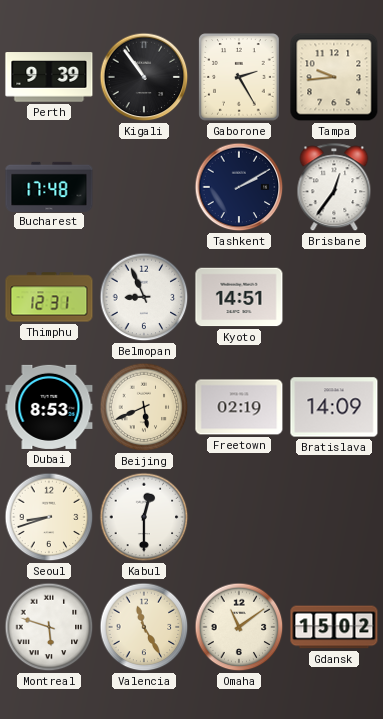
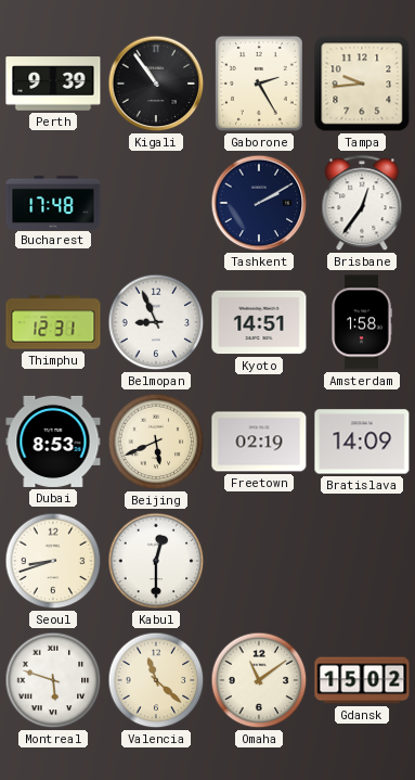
Amsterdam: none -> 1:58 (362, 322)
Valencia: 11:25 -> 11:22 (156, 680)
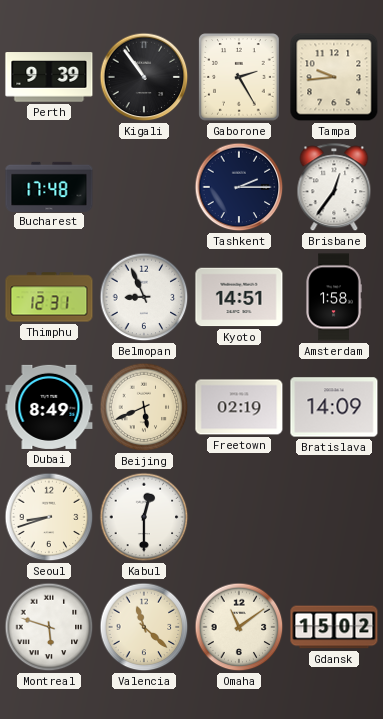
Tashkent: 2:10 -> 2:15 (239, 187)
Dubai: 8:53 -> 8:49 (49, 407)
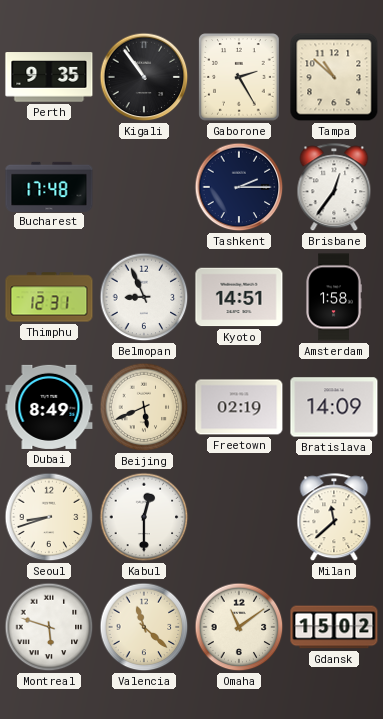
Perth: 9:39 -> 9:35 (49, 77)
Tampa: 9:44 -> 10:52 (334, 77)
Milan: none -> 11:38 (334, 518)
